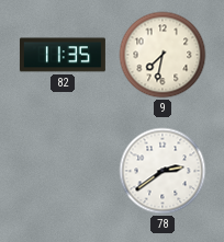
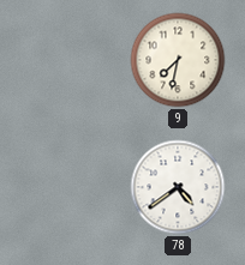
82: 11:35 -> none (63, 55)
78: 2:39 -> 4:39 (178, 187)
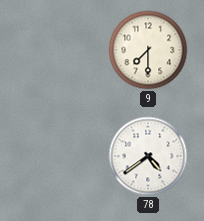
9: 7:32 -> 7:30 (148, 50)
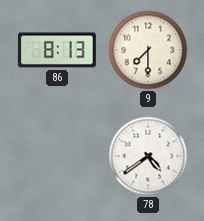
86: none -> 8:13 (57, 50)
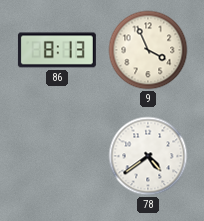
9: 7:30 -> 3:56 (148, 50)
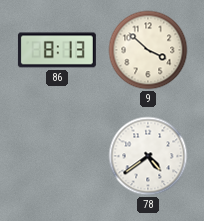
9: 3:56 -> 3:52 (148, 50)
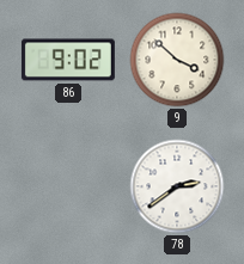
86: 8:13 -> 9:02 (68, 60)
78: 4:39 -> 2:39 (177, 186)
